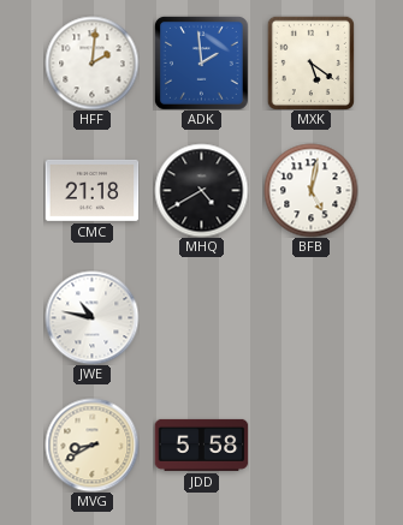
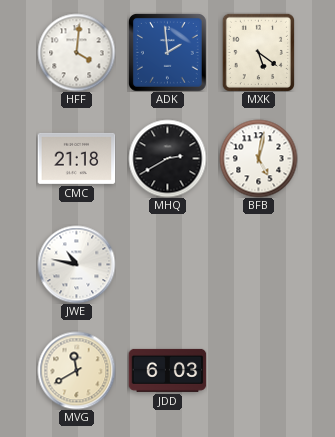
HFF: 2:01 -> 4:01 (76, 52)
MHQ: 4:40 -> 2:40 (167, 158)
MVG: 8:40 -> 11:40 (76, 370)
JDD: 5:58 -> 6:03 (167, 370)
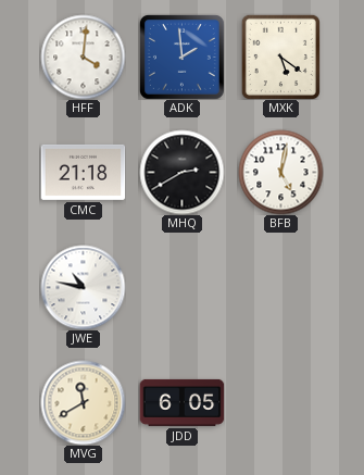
JDD: 6:03 -> 6:05 (181, 402)
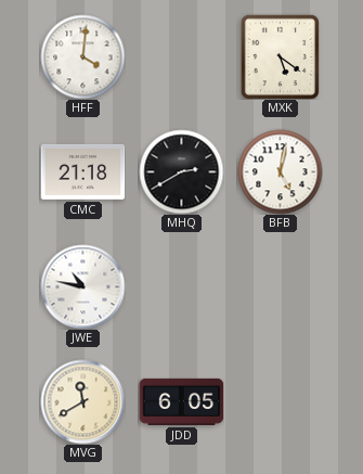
ADK: 1:59 -> none (181, 57)
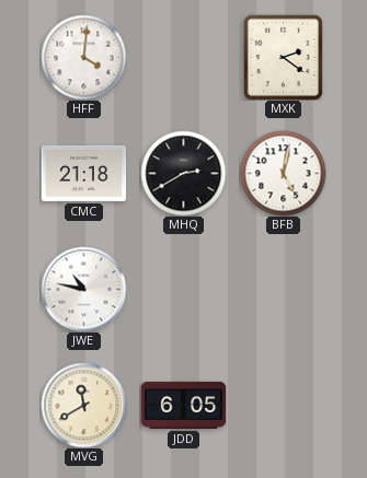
MXK: 5:21 -> 2:21 (283, 57)
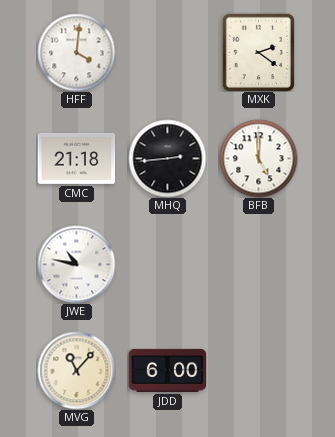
MHQ: 2:40 -> 2:44 (167, 158)
BFB: 5:02 -> 5:00 (258, 158)
MVG: 11:40 -> 11:07 (76, 370)
JDD: 6:05 -> 6:00 (167, 370)
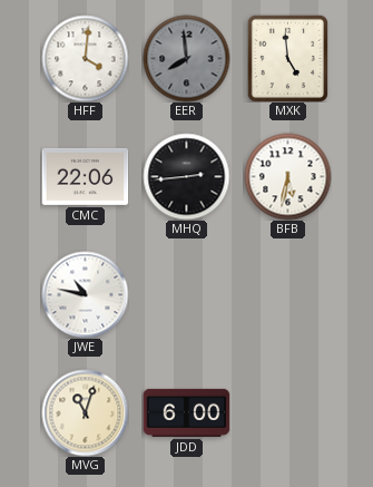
EER: none -> 7:59 (186, 58)
MXK: 2:21 -> 4:59 (287, 58)
CMC: 21:18 -> 22:06 (85, 176)
BFB: 5:00 -> 5:32 (287, 176)
MVG: 11:07 -> 11:03 (85, 412)
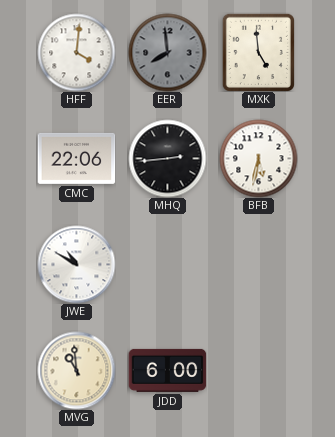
JWE: 10:47 -> 10:50 (76, 264)
MVG: 11:03 -> 10:59 (76, 370)
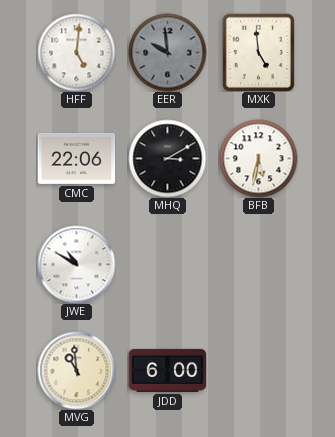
HFF: 4:01 -> 5:01 (76, 52)
EER: 7:59 -> 9:59 (167, 52)
MHQ: 2:44 -> 3:10 (167, 158)
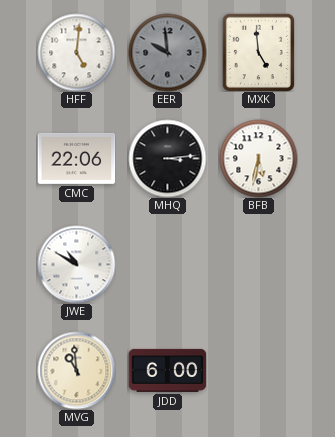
MHQ: 3:10 -> 3:14 (167, 158)
